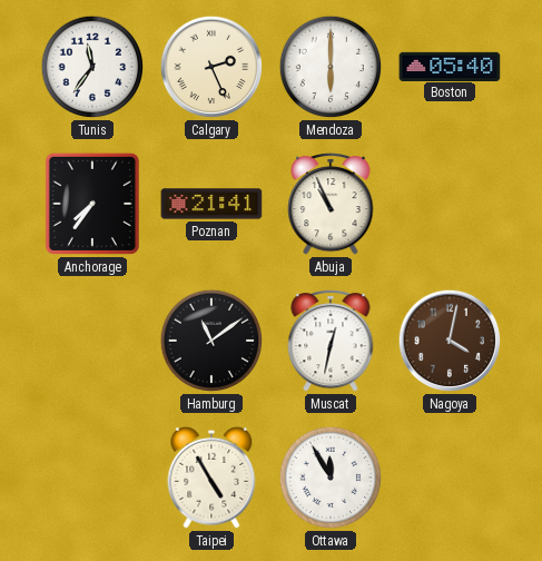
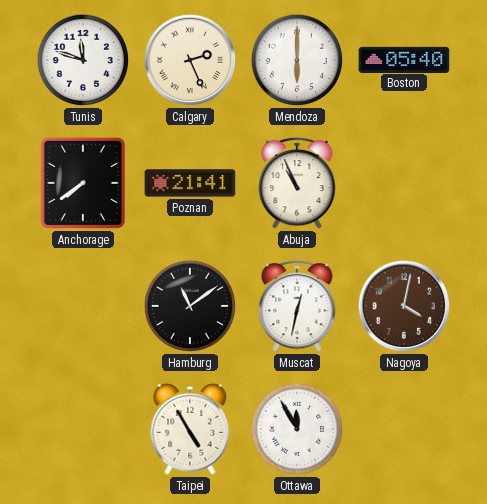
Tunis: 11:36 -> 11:48 (83, 60)
Anchorage: 7:36 -> 7:39 (83, 183)
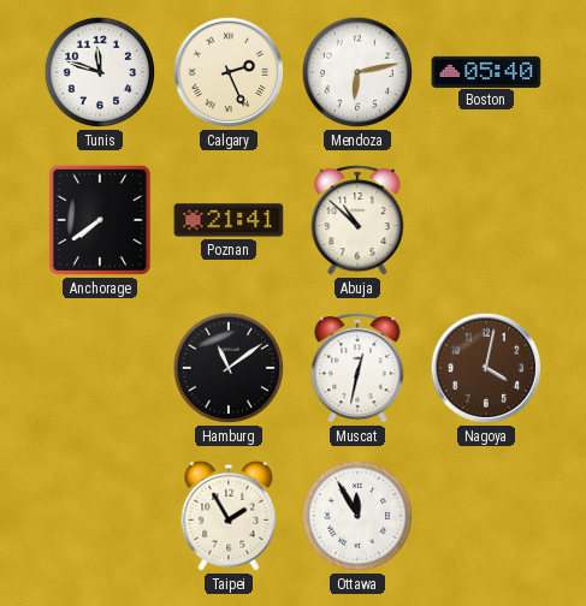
Mendoza: 6:00 -> 6:13 (357, 72)
Abuja: 10:56 -> 10:52 (357, 220)
Taipei: 4:55 -> 1:55 (229, 516)
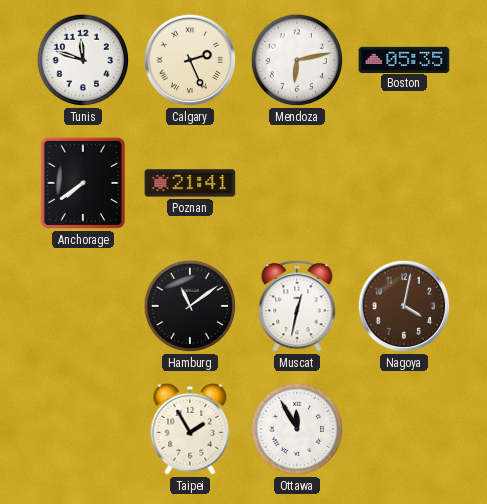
Boston: 05:40 -> 05:35 (404, 59)
Abuja: 10:52 -> none (357, 220)
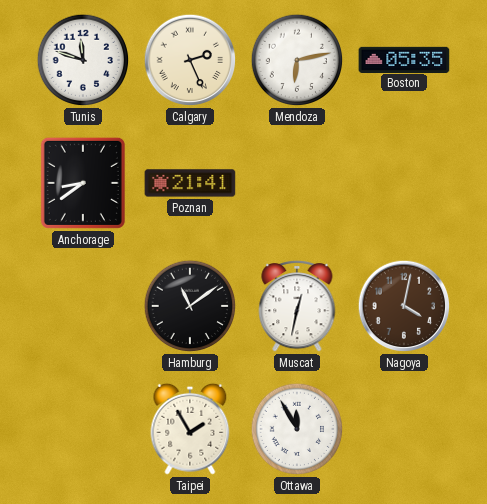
Anchorage: 7:39 -> 8:39 (83, 183)
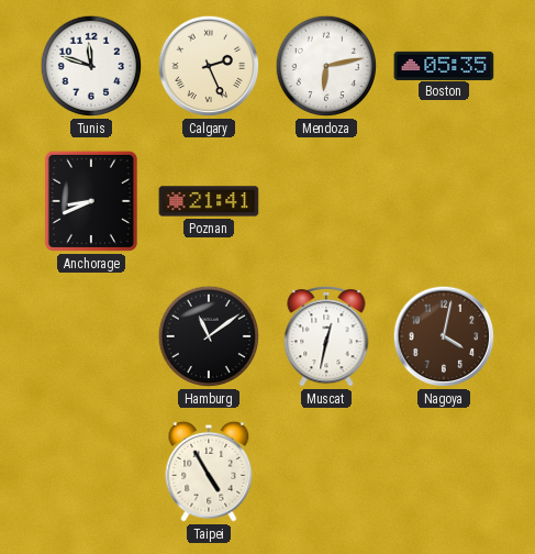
Anchorage: 8:39 -> 8:41 (91, 201)
Taipei: 1:55 -> 4:55 (209, 472)
Ottawa: 11:55 -> none (297, 429)
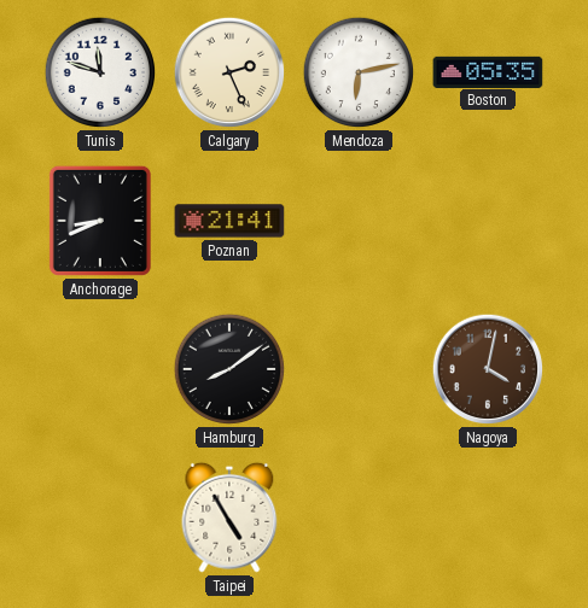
Hamburg: 11:09 -> 8:09 (229, 369)
Muscat: 12:32 -> none (326, 336)
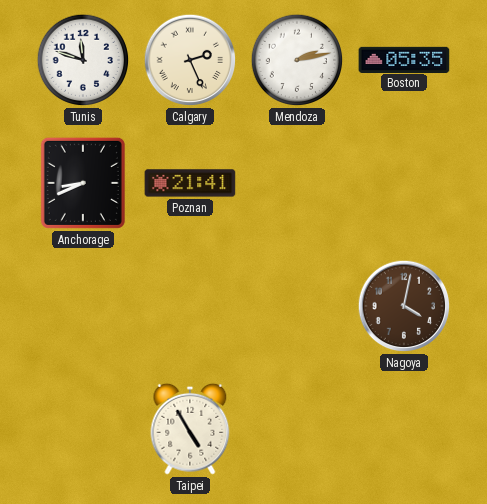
Mendoza: 6:13 -> 2:13 (297, 60)
Hamburg: 8:09 -> none (229, 369)
